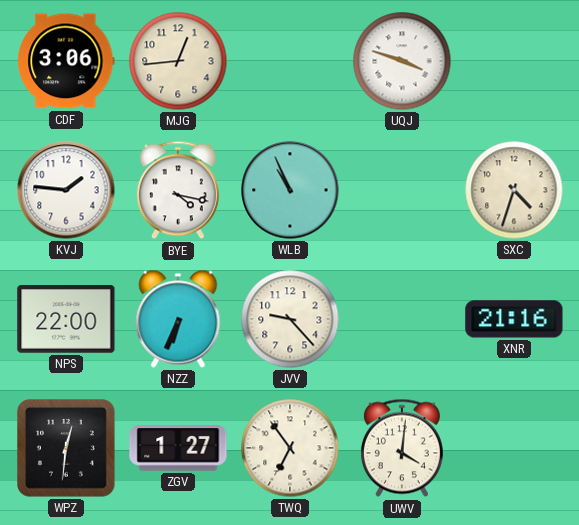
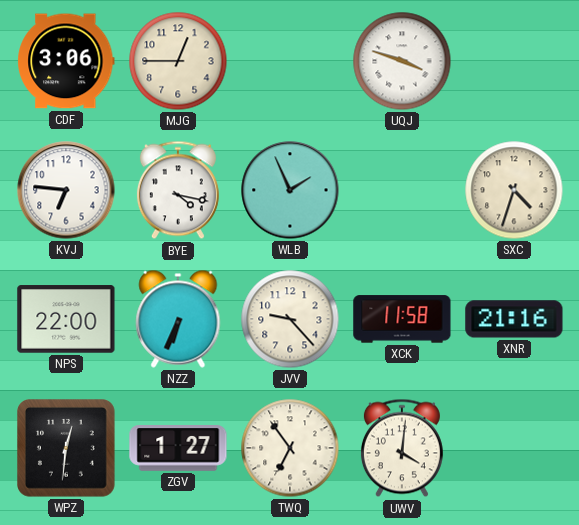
MJG: 12:44 -> 12:45 (178, 61)
KVJ: 1:46 -> 6:46 (66, 190)
WLB: 10:56 -> 1:56 (290, 190)
XCK: none -> 11:58 (402, 319)
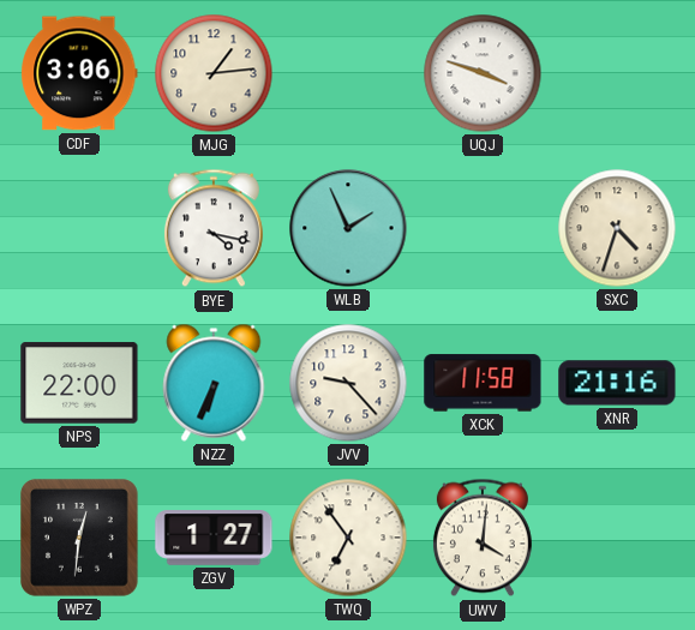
MJG: 12:45 -> 1:14 (214, 73)
KVJ: 6:46 -> none (66, 190)
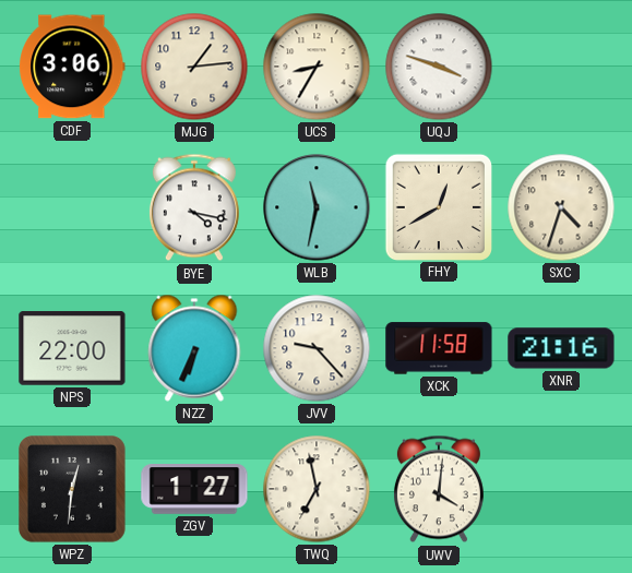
UCS: none -> 8:35 (317, 67)
WLB: 1:56 -> 11:32 (317, 207)
FHY: none -> 12:40 (438, 206)
TWQ: 6:54 -> 6:58 (317, 489)
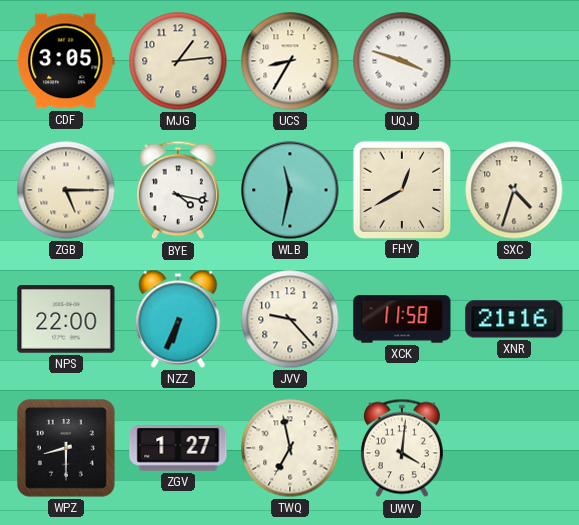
CDF: 3:06 -> 3:05 (66, 61)
ZGB: none -> 5:15 (66, 190)
WPZ: 12:31 -> 8:30 (67, 449)
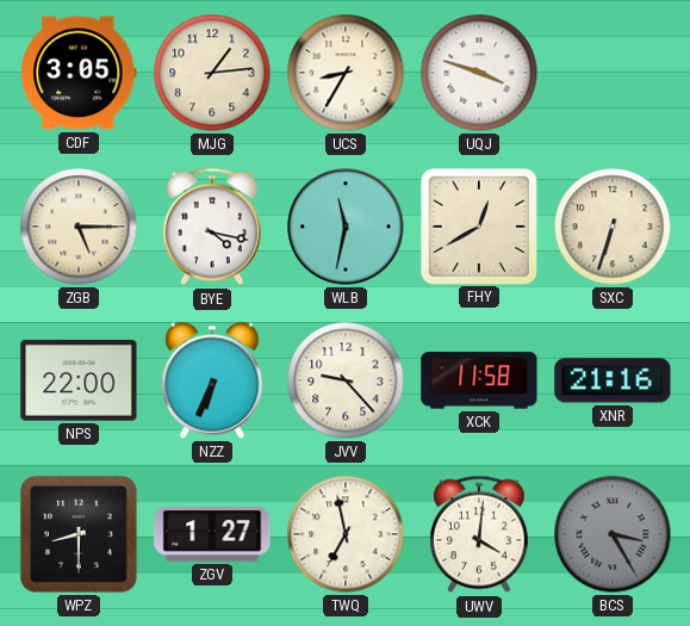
SXC: 4:33 -> 6:33 (613, 227)
BCS: none -> 3:25 (613, 534)
